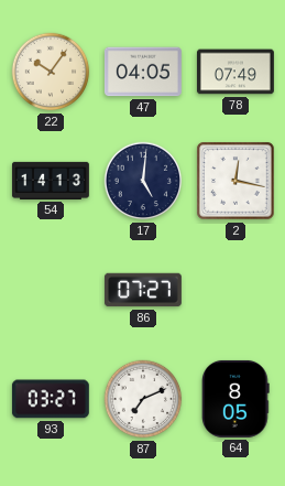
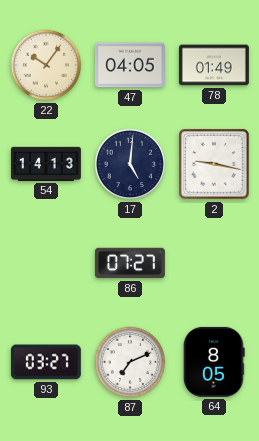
78: 07:49 -> 01:49 (214, 65)
2: 12:17 -> 9:17 (214, 164)
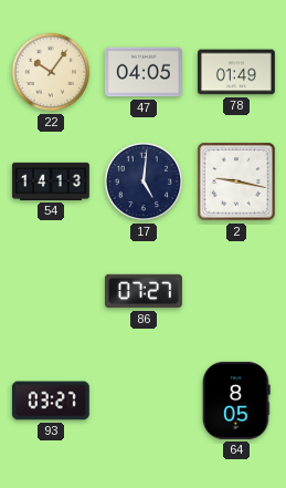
87: 7:11 -> none (130, 362)
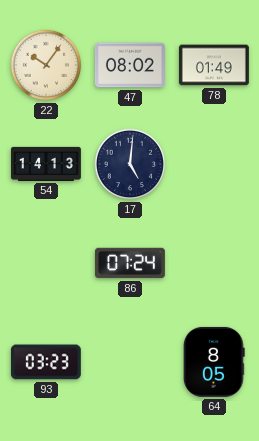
47: 04:05 -> 08:02 (130, 65)
2: 9:17 -> none (236, 181)
86: 07:27 -> 07:24 (130, 263)
93: 03:27 -> 03:23 (46, 362)
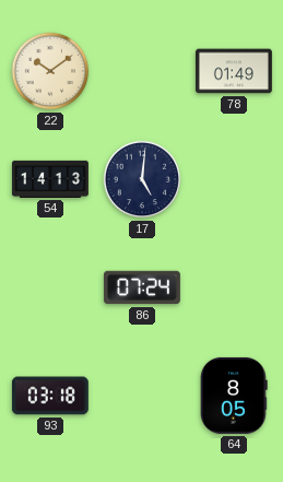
22: 10:06 -> 10:09 (50, 71)
47: 08:02 -> none (130, 65)
93: 03:23 -> 03:18 (50, 396)
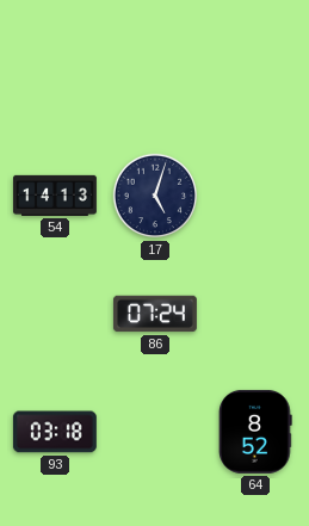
22: 10:09 -> none (50, 71)
78: 01:49 -> none (234, 71)
17: 5:01 -> 5:03 (155, 196)
64: 8:05 -> 8:52 (255, 432)
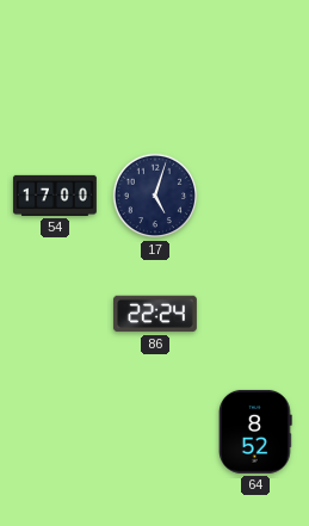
54: 14:13 -> 17:00 (55, 196)
86: 07:24 -> 22:24 (155, 314)
93: 03:18 -> none (55, 432)
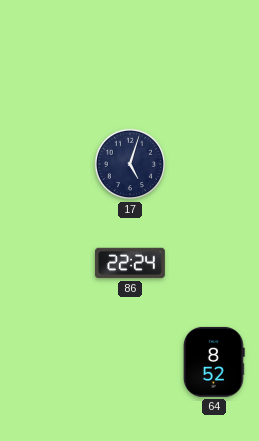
54: 17:00 -> none (55, 196)
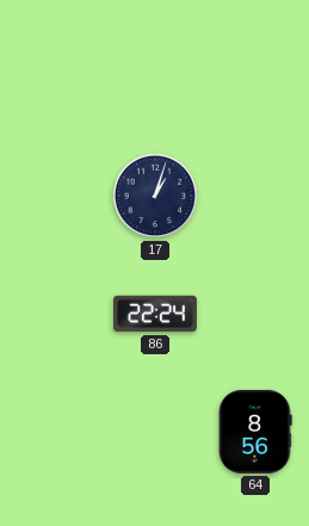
17: 5:03 -> 1:03 (155, 196)
64: 8:52 -> 8:56 (255, 432)
